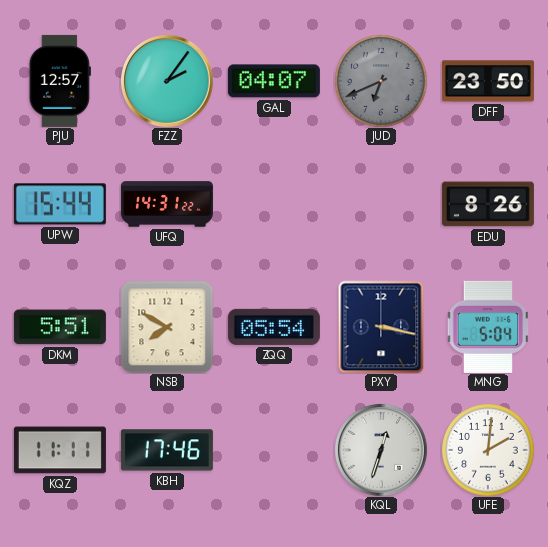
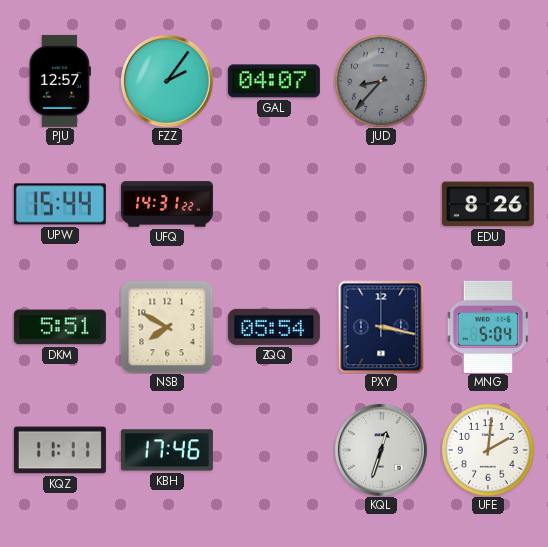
JUD: 6:41 -> 8:37 (381, 81)
DFF: 23:50 -> none (488, 81)
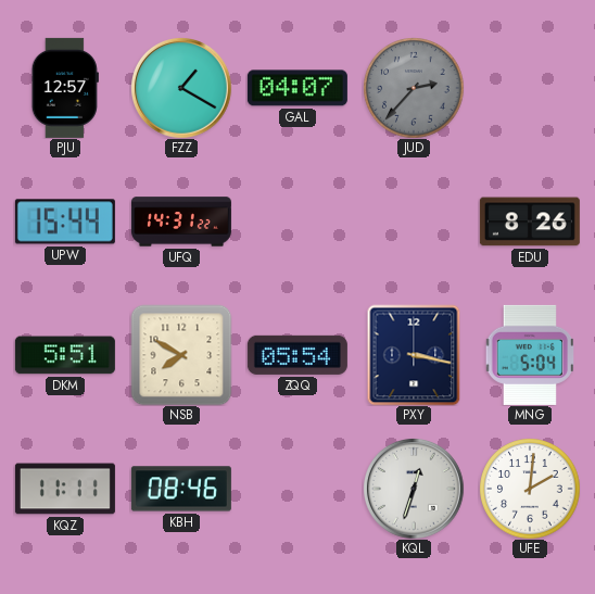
FZZ: 2:06 -> 1:20 (181, 88)
JUD: 8:37 -> 2:37 (414, 88)
KBH: 17:46 -> 08:46 (181, 489)
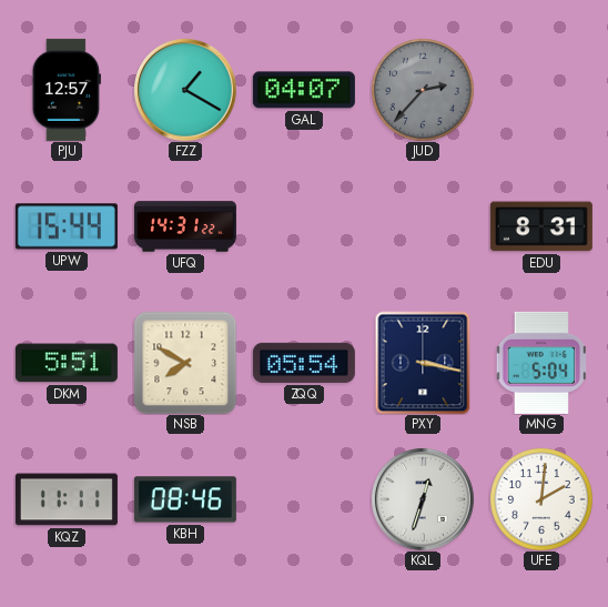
EDU: 8:26 -> 8:31 (541, 226)
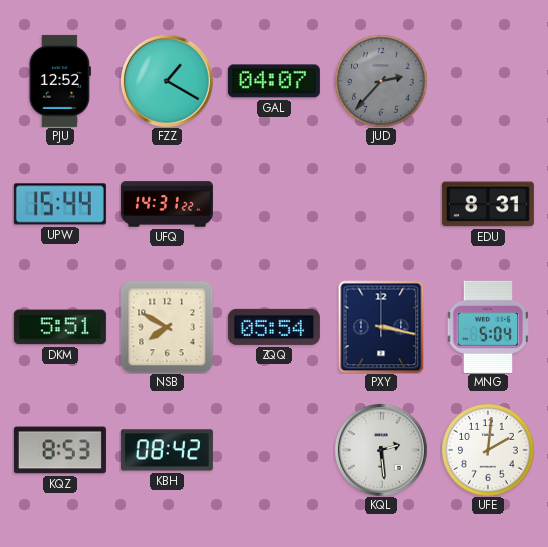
PJU: 12:57 -> 12:52 (60, 81)
KQZ: 11:11 -> 8:53 (60, 450)
KBH: 08:46 -> 08:42 (167, 450)
KQL: 12:33 -> 2:29 (381, 450)
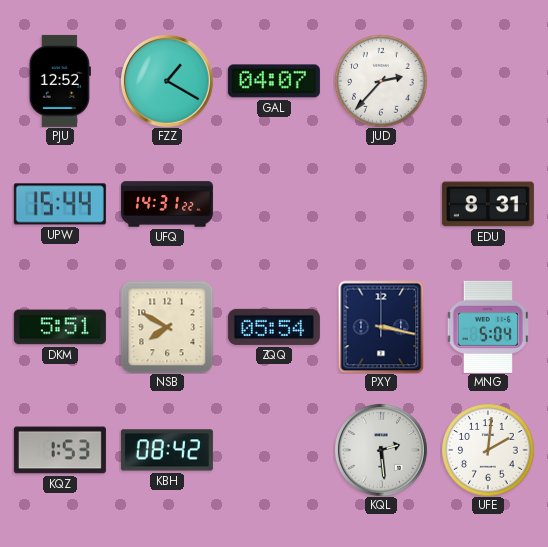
JUD dial: grey -> white (381, 81)
KQZ: 8:53 -> 1:53 (60, 450)
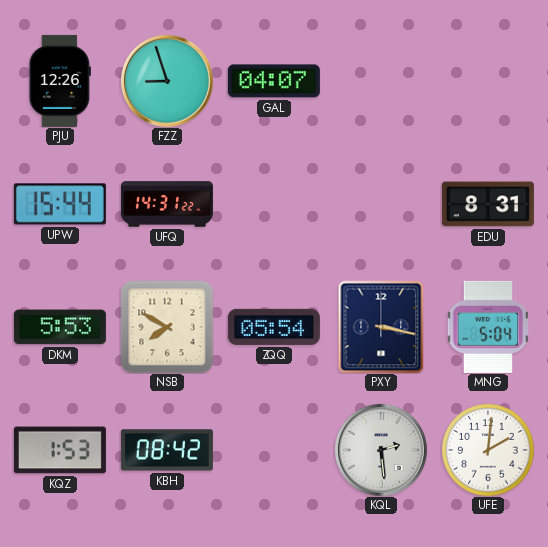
PJU: 12:52 -> 12:26 (60, 81)
FZZ: 1:20 -> 8:57 (167, 81)
JUD: 2:37 -> none (381, 81)
DKM: 5:51 -> 5:53 (60, 327)
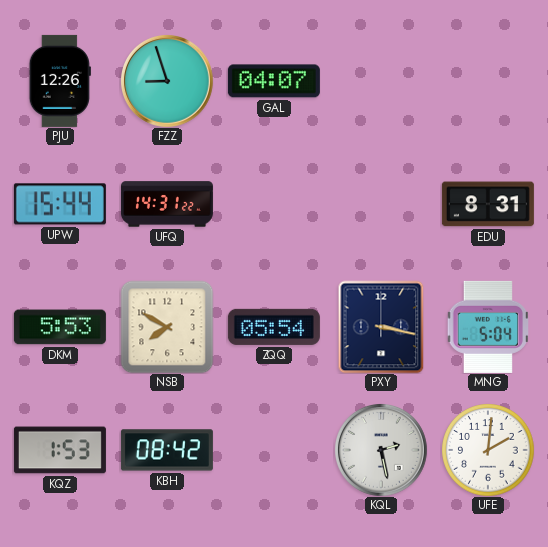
KQL: 2:29 -> 2:28 (381, 450)
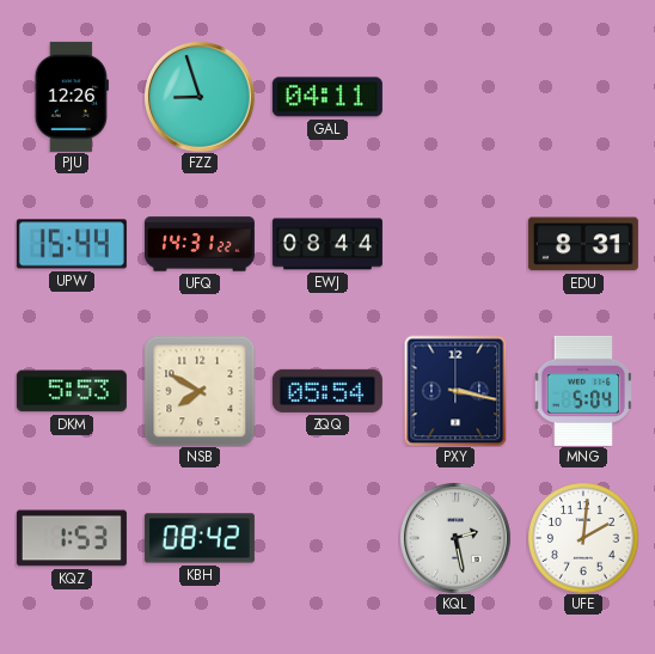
GAL: 04:07 -> 04:11 (327, 97)
EWJ: none -> 08:44 (327, 244)
